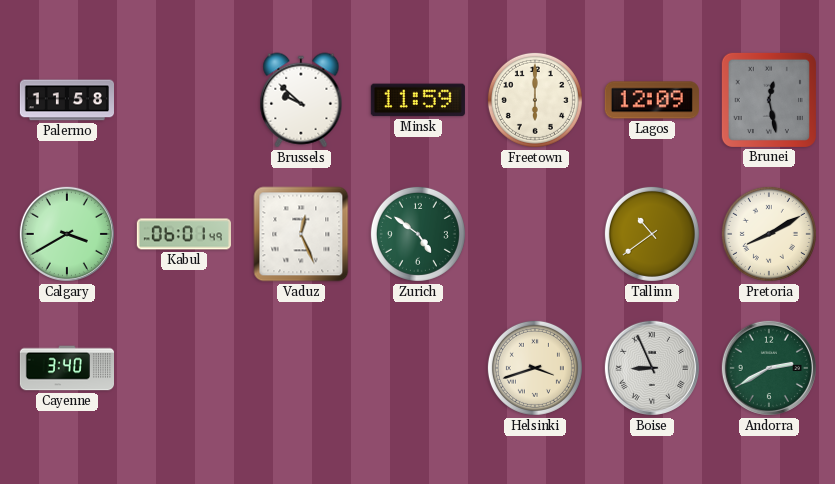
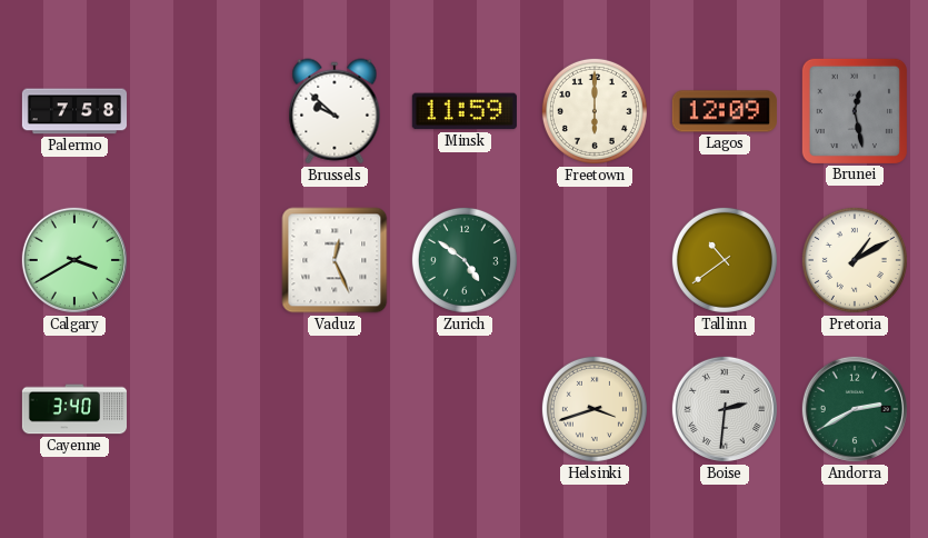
Palermo: 11:58 -> 7:58 (73, 111)
Kabul: 06:01 -> none (184, 234)
Pretoria: 8:10 -> 1:10 (855, 260)
Boise: 8:56 -> 2:31 (725, 409)
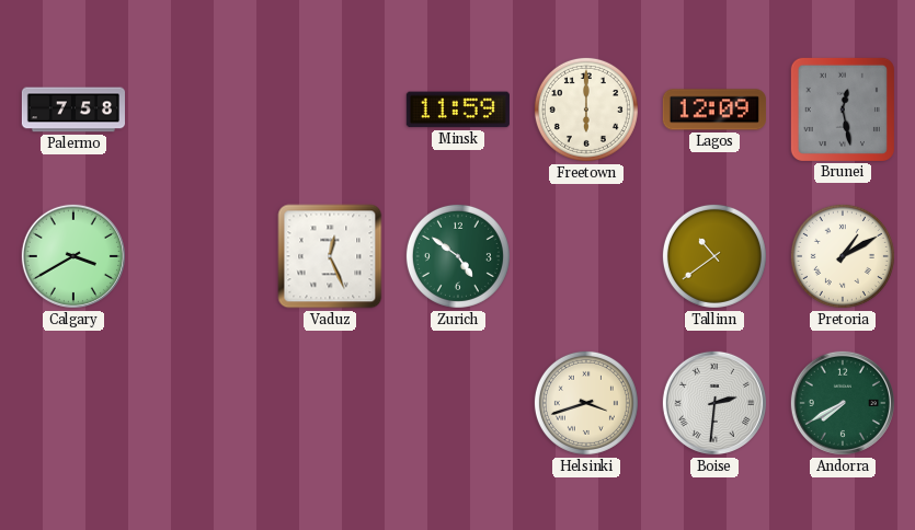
Brussels: 9:52 -> none (335, 111)
Cayenne: 3:40 -> none (73, 409)
Andorra: 2:40 -> 7:40 (843, 403)
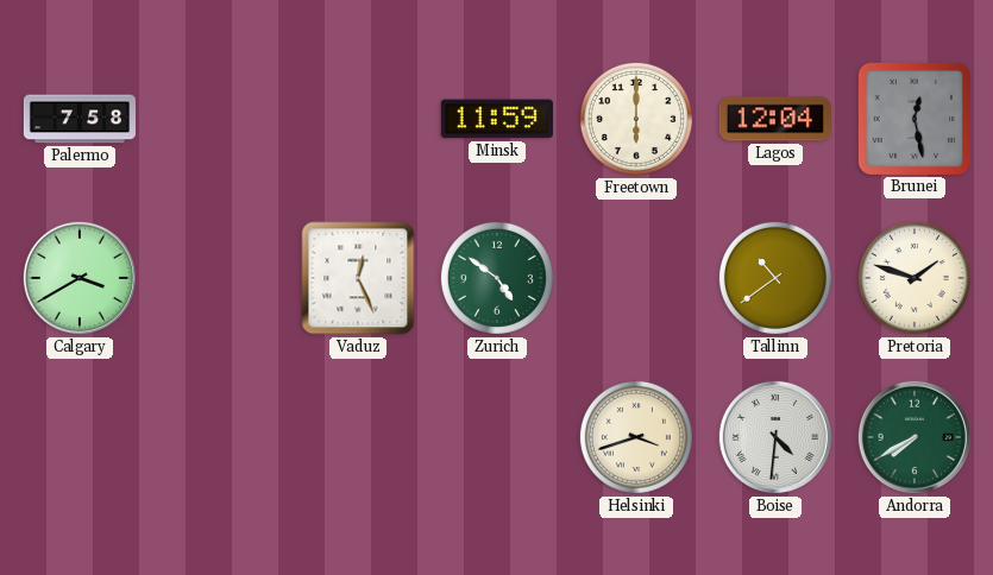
Lagos: 12:09 -> 12:04 (775, 119)
Pretoria: 1:10 -> 1:48 (915, 278)
Boise: 2:31 -> 4:31 (775, 437)
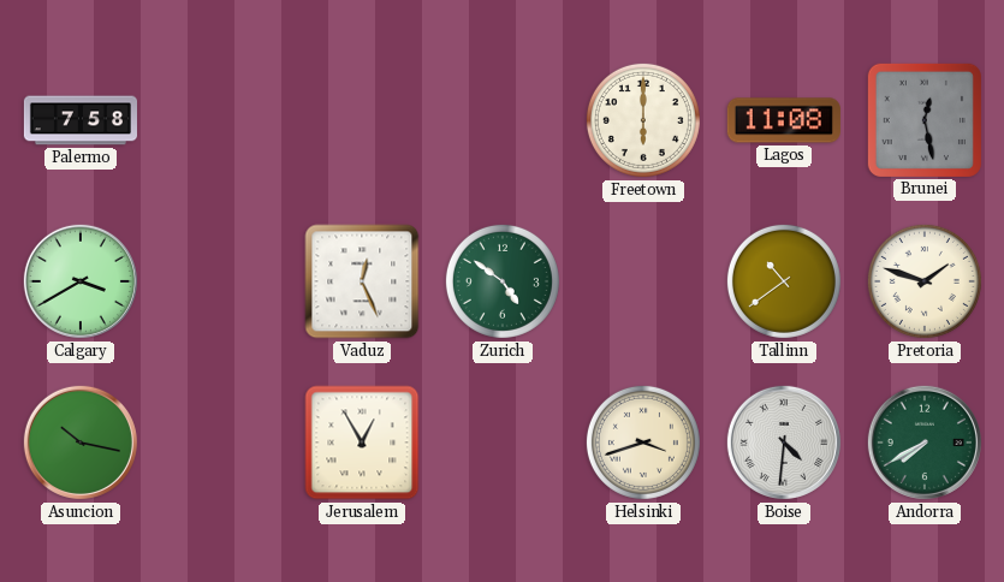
Minsk: 11:59 -> none (497, 119)
Lagos: 12:04 -> 11:08 (784, 120)
Asuncion: none -> 10:17 (81, 443)
Jerusalem: none -> 12:55 (362, 443)
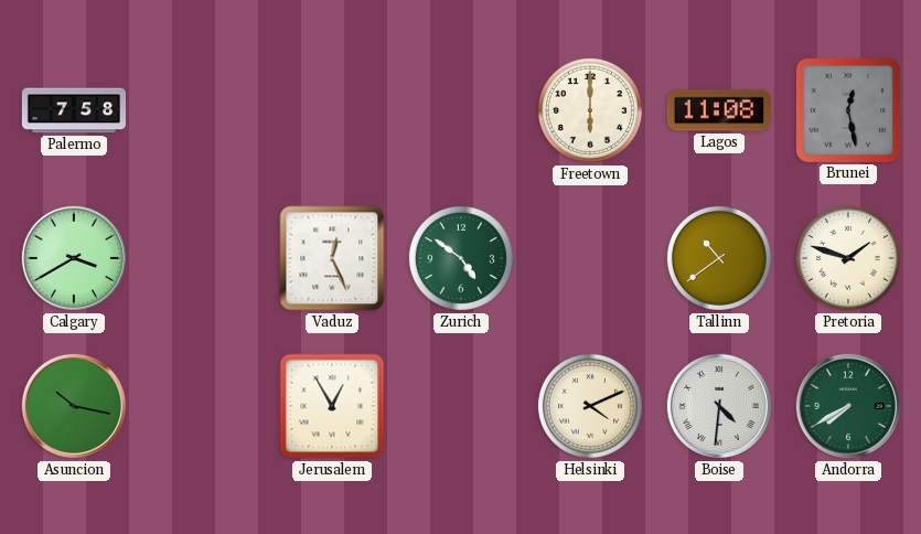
Helsinki: 3:42 -> 4:11 (590, 406)
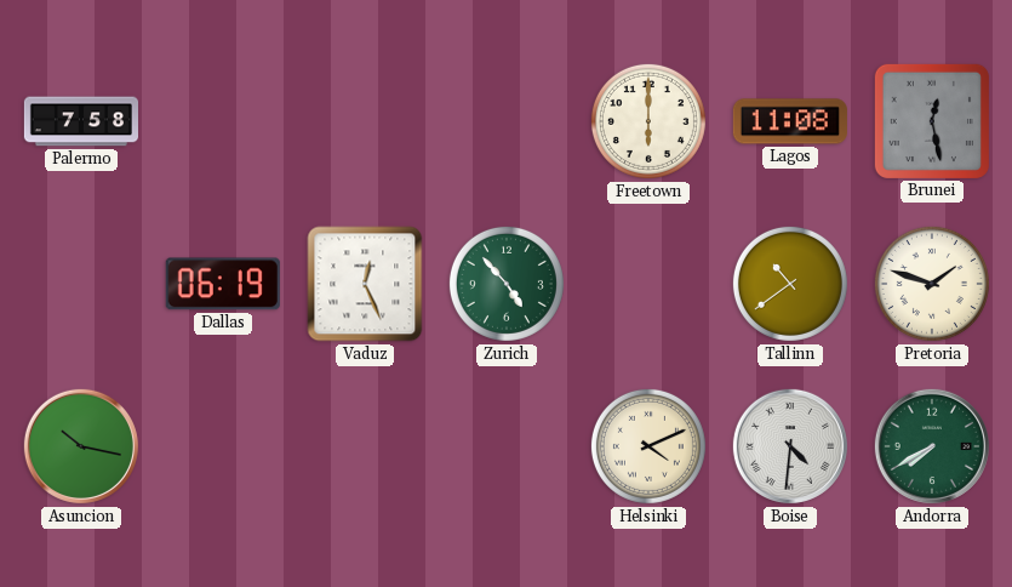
Calgary: 3:40 -> none (74, 258)
Dallas: none -> 06:19 (223, 284)
Zurich: 4:51 -> 4:53 (507, 284)
Jerusalem: 12:55 -> none (332, 406)
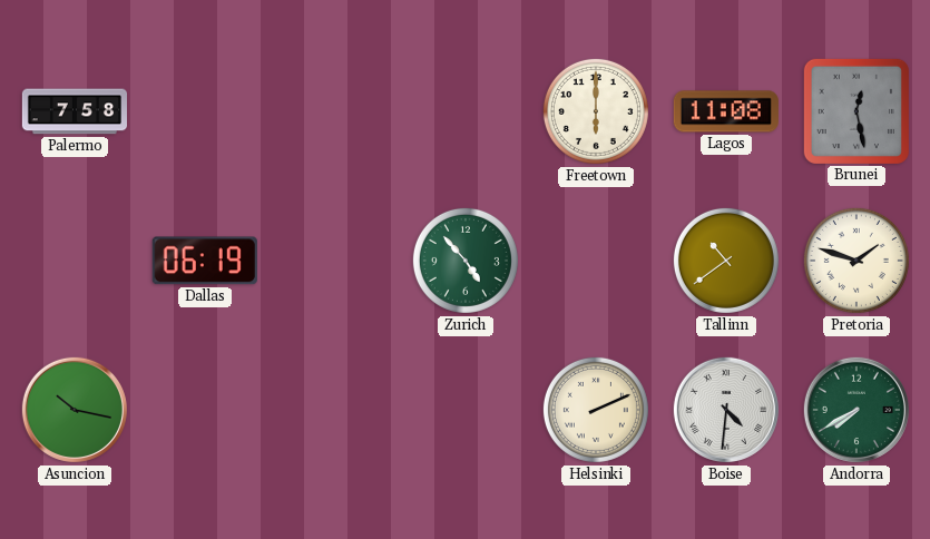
Vaduz: 12:26 -> none (365, 284)
Helsinki: 4:11 -> 2:11 (596, 410)
